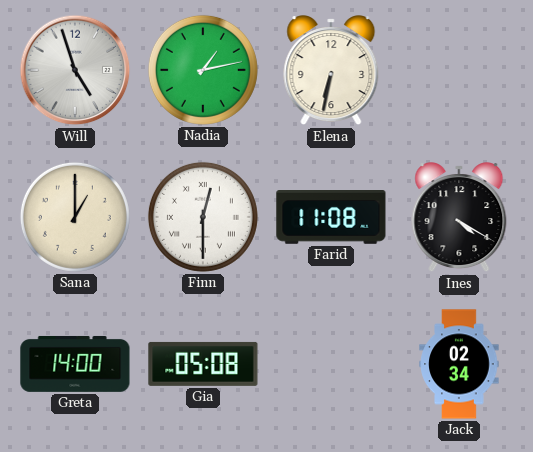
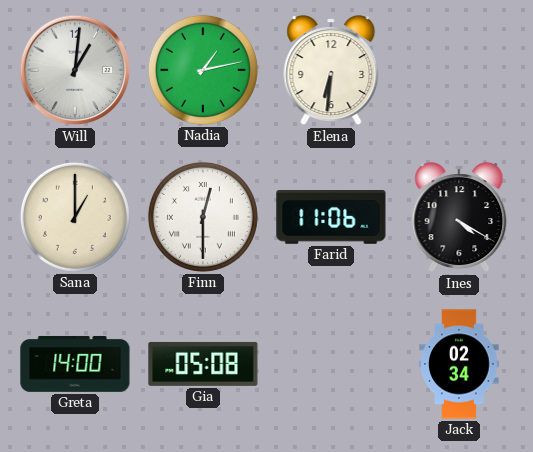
Will: 4:57 -> 1:01 (75, 70)
Elena: 6:32 -> 6:31 (331, 71)
Farid: 11:08 -> 11:06 (331, 218)
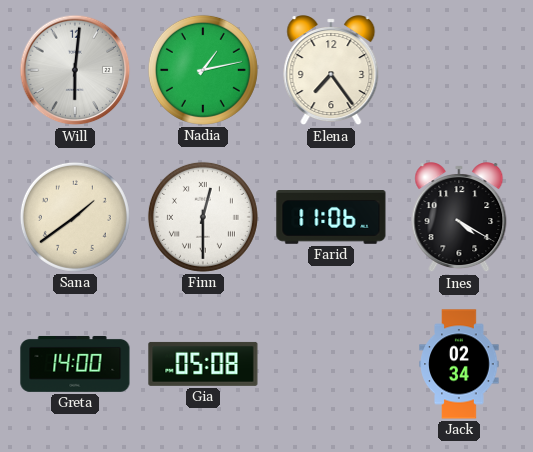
Will: 1:01 -> 6:01 (75, 70)
Elena: 6:31 -> 7:24 (331, 71)
Sana: 1:00 -> 1:39 (75, 217)
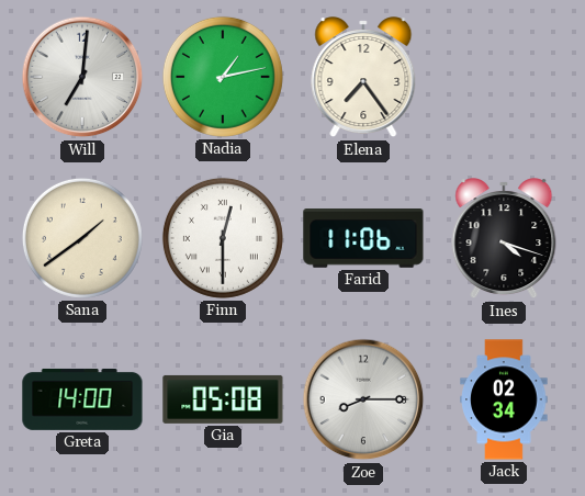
Will: 6:01 -> 7:01 (82, 77)
Ines: 4:20 -> 4:18 (504, 239)
Zoe: none -> 8:15 (363, 399)
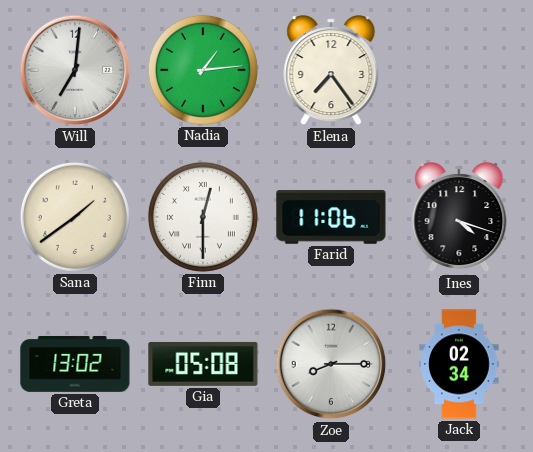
Nadia: 1:13 -> 1:14 (203, 70)
Greta: 14:00 -> 13:02 (75, 364)
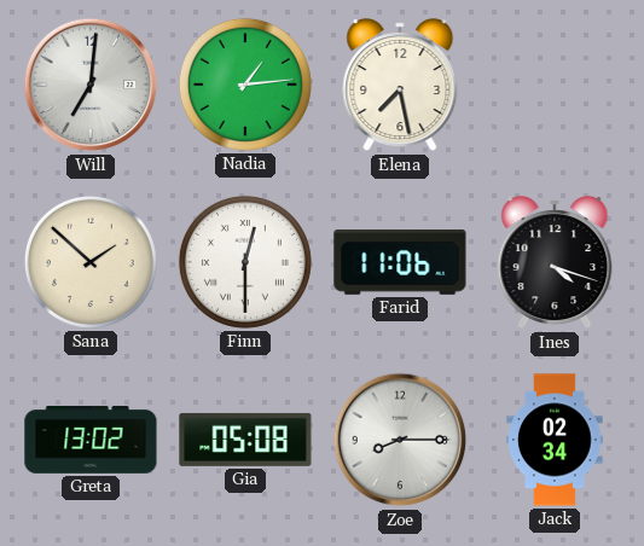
Elena: 7:24 -> 7:28 (400, 86)
Sana: 1:39 -> 1:52 (91, 262)
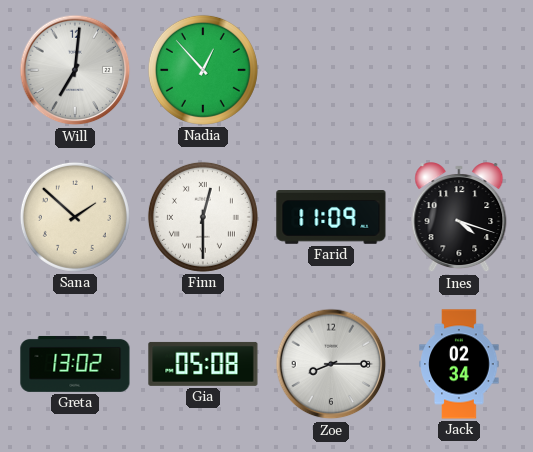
Nadia: 1:14 -> 12:53 (203, 70)
Elena: 7:28 -> none (400, 86)
Farid: 11:06 -> 11:09 (331, 218)
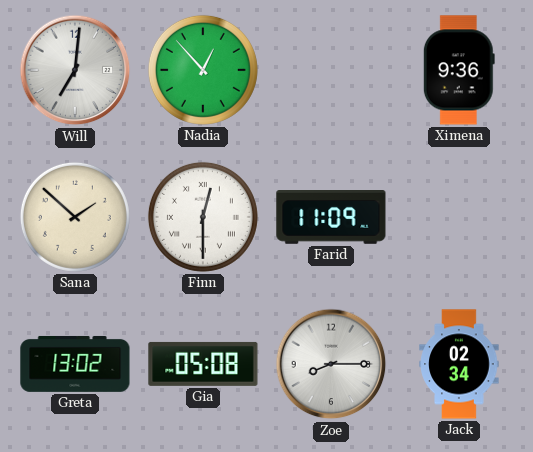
Ximena: none -> 9:36 (459, 70)
Ines: 4:18 -> none (459, 218)
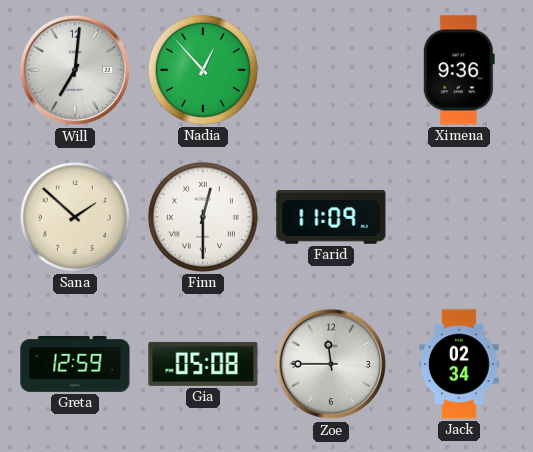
Greta: 13:02 -> 12:59 (75, 364)
Zoe: 8:15 -> 11:45 (331, 364)
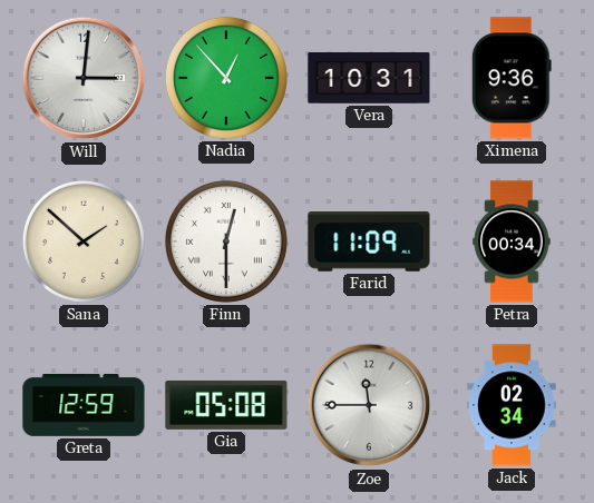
Will: 7:01 -> 3:01 (84, 78)
Vera: none -> 10:31 (369, 79)
Petra: none -> 00:34 (512, 241)
